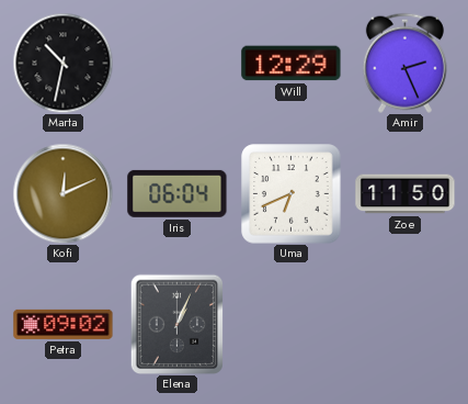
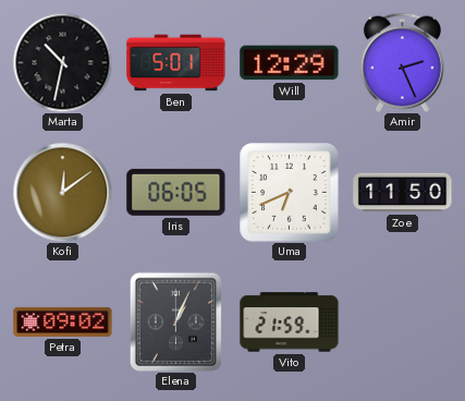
Ben: none -> 5:01 (176, 63)
Kofi: 12:11 -> 12:09 (62, 192)
Iris: 06:04 -> 06:05 (176, 192)
Vito: none -> 21:59 (290, 323)
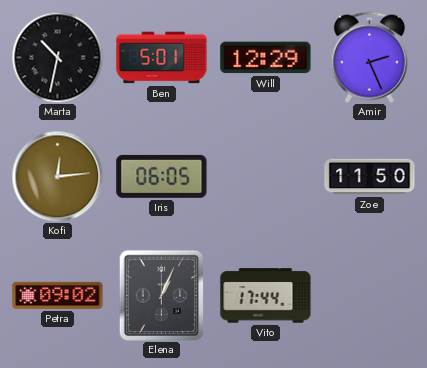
Kofi: 12:09 -> 12:14 (57, 176)
Uma: 6:41 -> none (290, 193)
Vito: 21:59 -> 17:44 (266, 296)
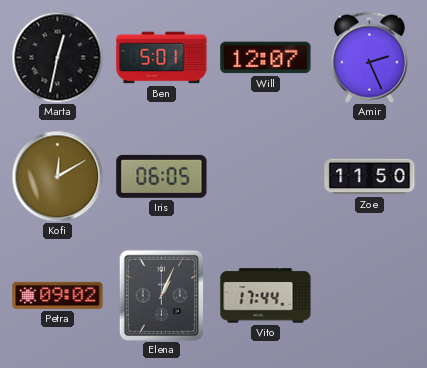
Marta: 10:32 -> 12:32 (57, 57)
Will: 12:29 -> 12:07 (266, 58)
Kofi: 12:14 -> 12:10 (57, 176)
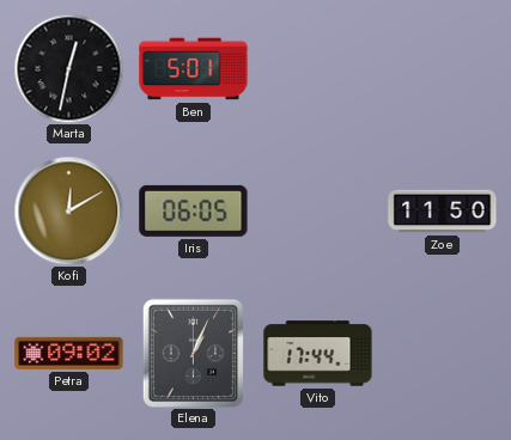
Will: 12:07 -> none (266, 58)
Amir: 2:26 -> none (369, 57)
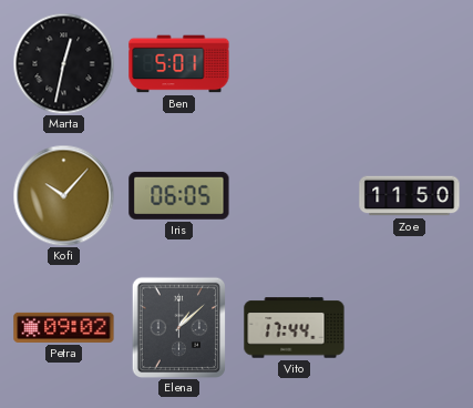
Kofi: 12:10 -> 10:07 (63, 195)
Elena: 1:04 -> 1:08 (178, 327)
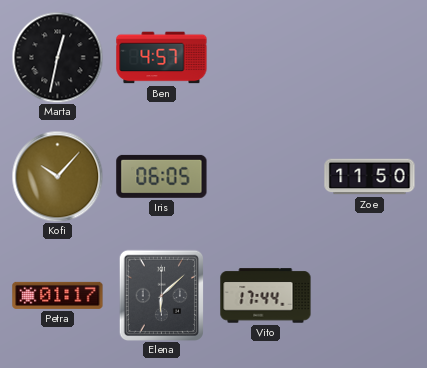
Ben: 5:01 -> 4:57 (162, 58)
Petra: 09:02 -> 01:17 (58, 295)
Elena: 1:08 -> 6:08 (161, 295)
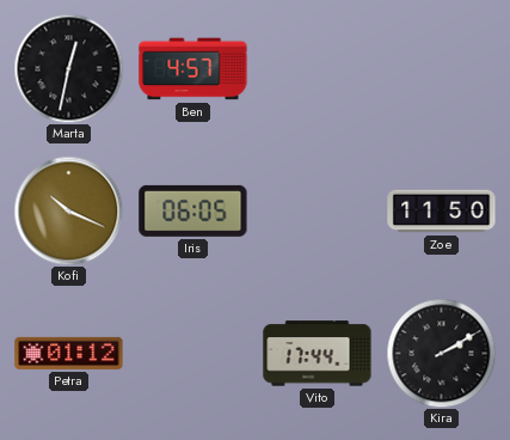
Kofi: 10:07 -> 10:19 (68, 210)
Petra: 01:17 -> 01:12 (69, 353)
Elena: 6:08 -> none (161, 295)
Kira: none -> 2:10 (441, 353)
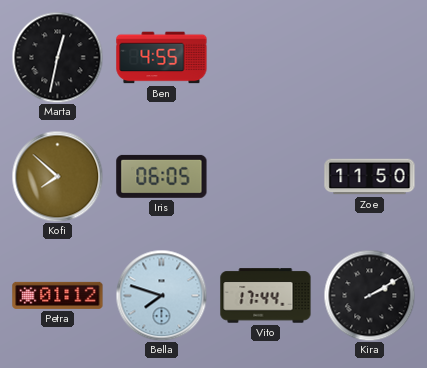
Ben: 4:57 -> 4:55 (162, 58)
Kofi: 10:19 -> 7:52 (57, 176)
Bella: none -> 7:48 (161, 295)
